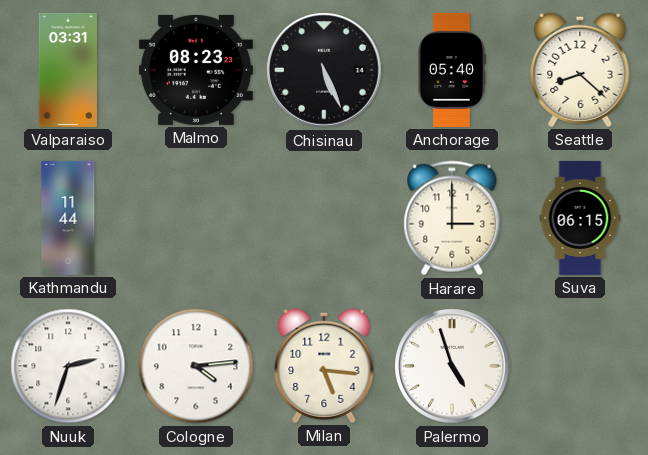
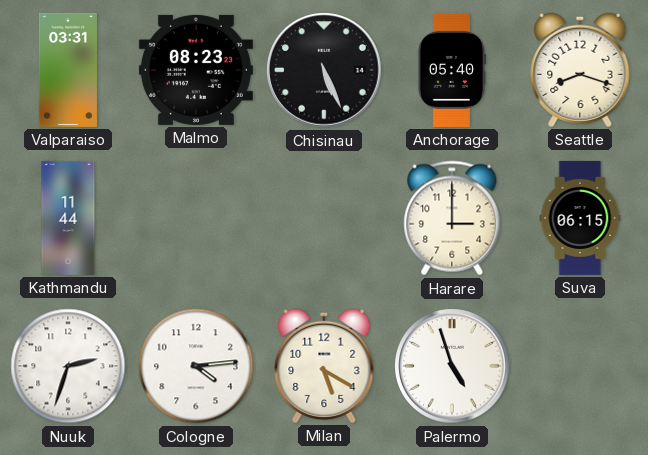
Seattle: 8:22 -> 8:18 (580, 70)
Milan: 5:16 -> 5:20 (324, 366)
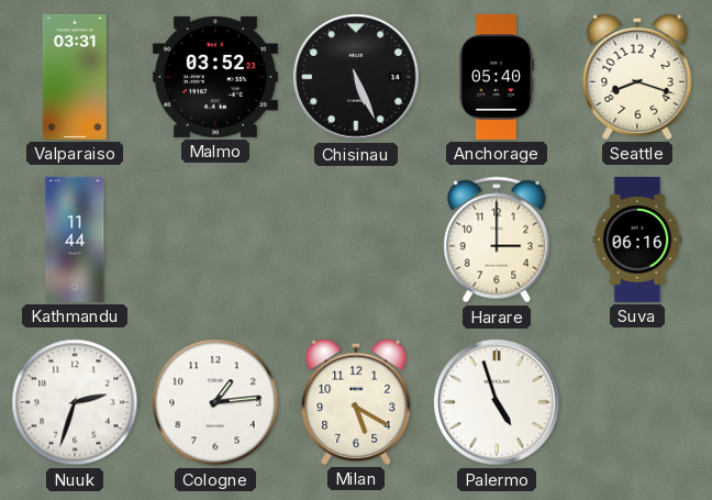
Malmo: 08:23 -> 03:52 (215, 77)
Suva: 06:15 -> 06:16 (637, 240)
Cologne: 4:14 -> 1:14 (215, 402)
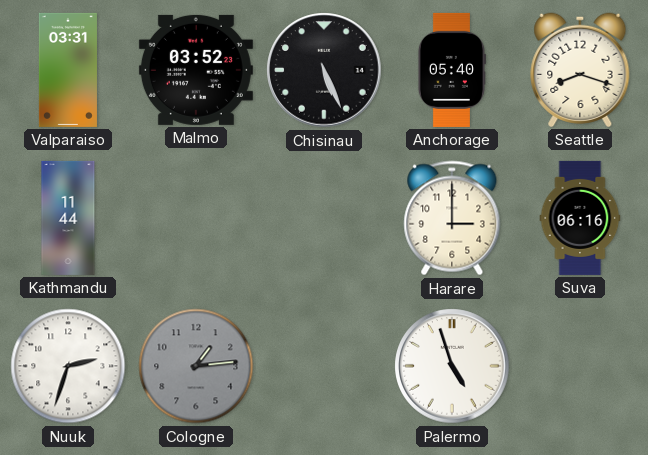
Cologne dial: white -> grey (196, 366)
Milan: 5:20 -> none (356, 402)
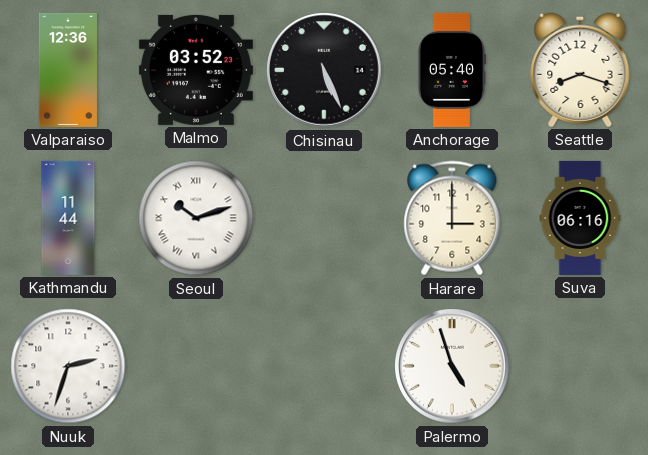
Valparaiso: 03:31 -> 12:36 (68, 70)
Seoul: none -> 10:12 (196, 218)
Cologne: 1:14 -> none (196, 366)
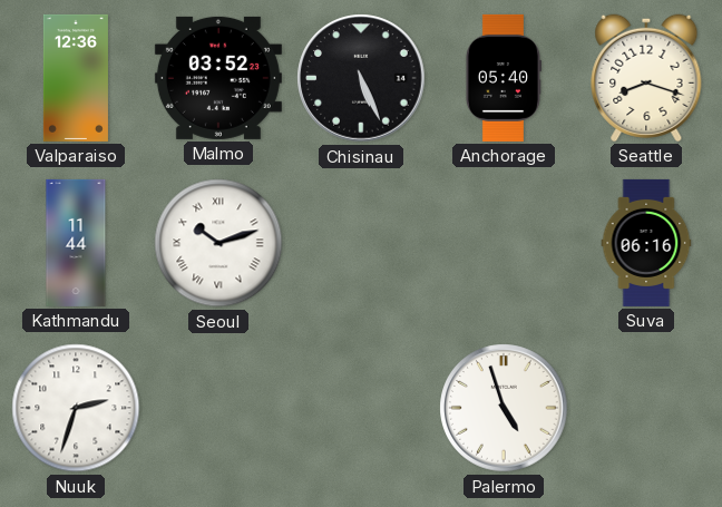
Harare: 3:00 -> none (452, 218)
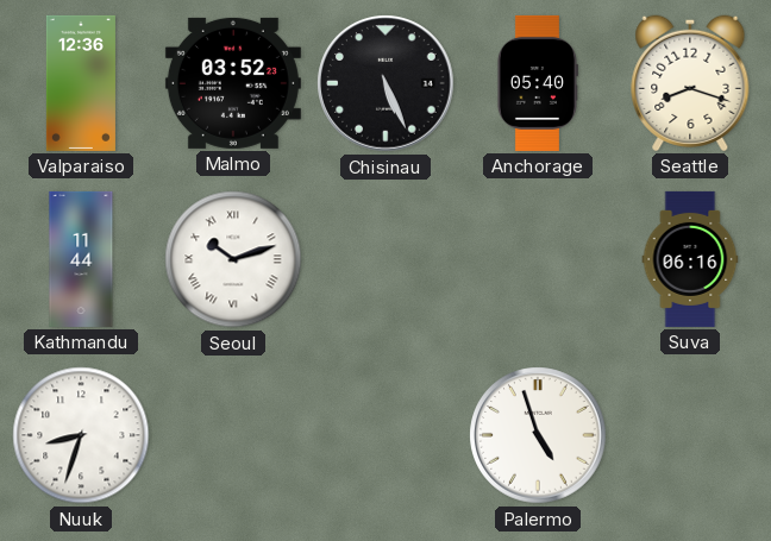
Nuuk: 2:33 -> 8:33 (81, 435)
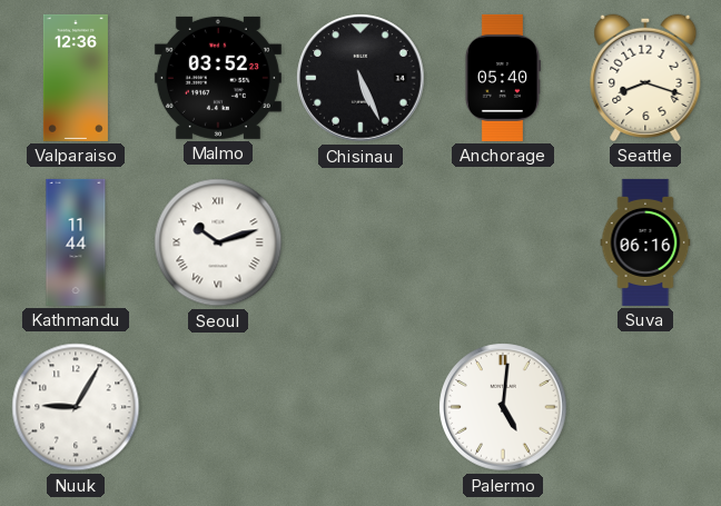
Nuuk: 8:33 -> 9:05 (76, 407)
Palermo: 4:57 -> 5:01 (503, 407)
